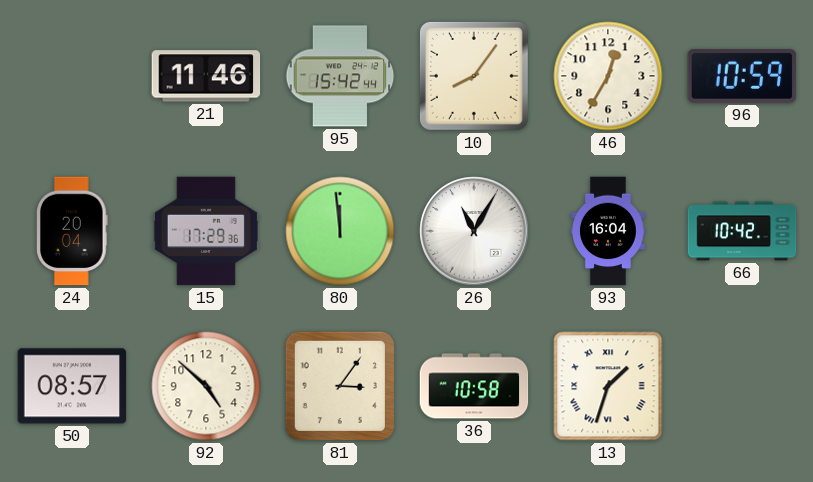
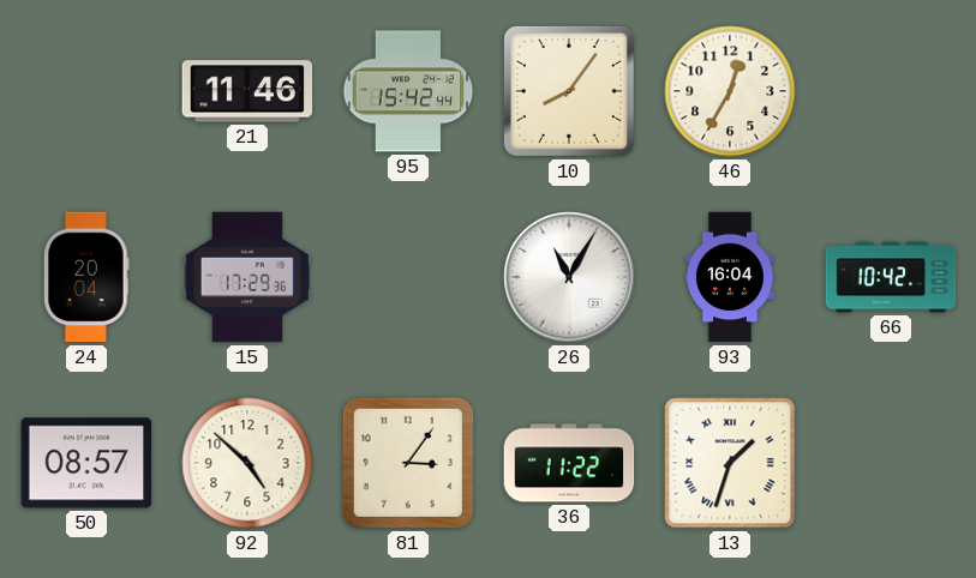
96: 10:59 -> none (742, 76)
80: 11:59 -> none (340, 231)
36: 10:58 -> 11:22 (569, 463)
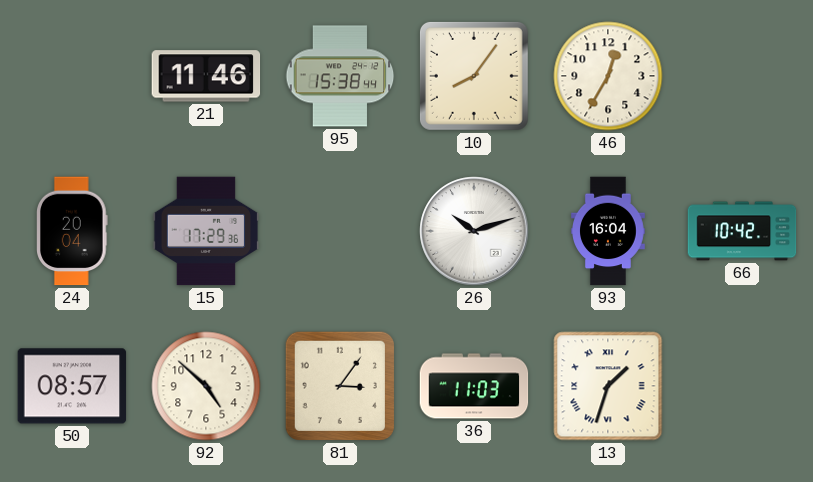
95: 15:42 -> 15:38 (340, 76)
26: 11:05 -> 10:12 (474, 231)
36: 11:22 -> 11:03 (474, 386)
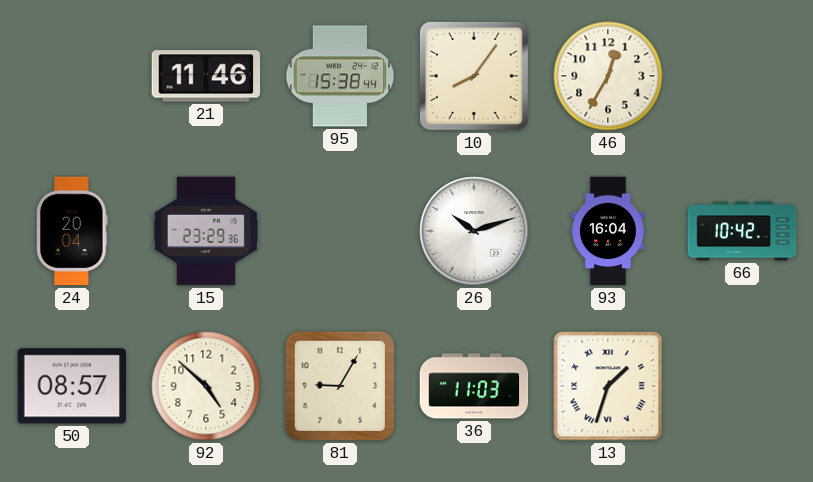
15: 17:29 -> 23:29 (206, 231)
81: 3:06 -> 9:05 (340, 386)
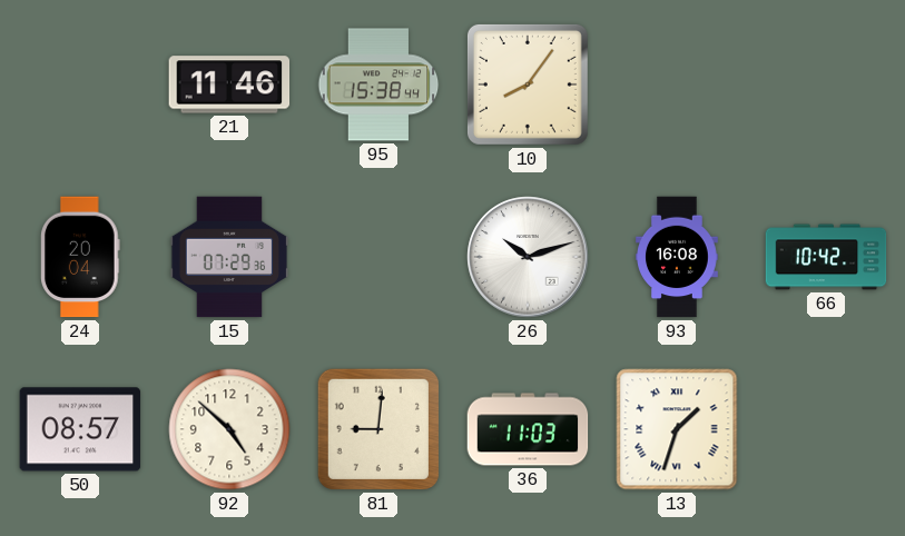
46: 12:35 -> none (608, 76)
15: 23:29 -> 07:29 (229, 257)
93: 16:04 -> 16:08 (678, 257)
81: 9:05 -> 9:01 (378, 429)
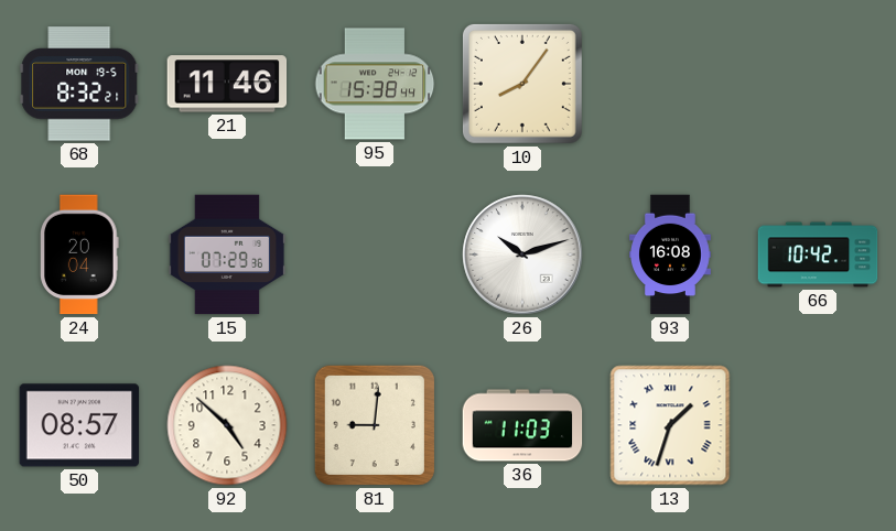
68: none -> 8:32 (79, 84)
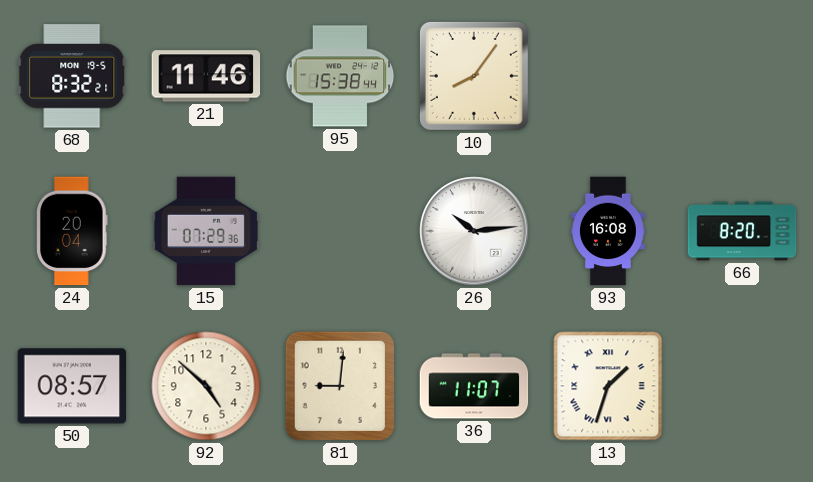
26: 10:12 -> 10:14 (474, 231)
66: 10:42 -> 8:20 (742, 231)
36: 11:03 -> 11:07 (474, 386)
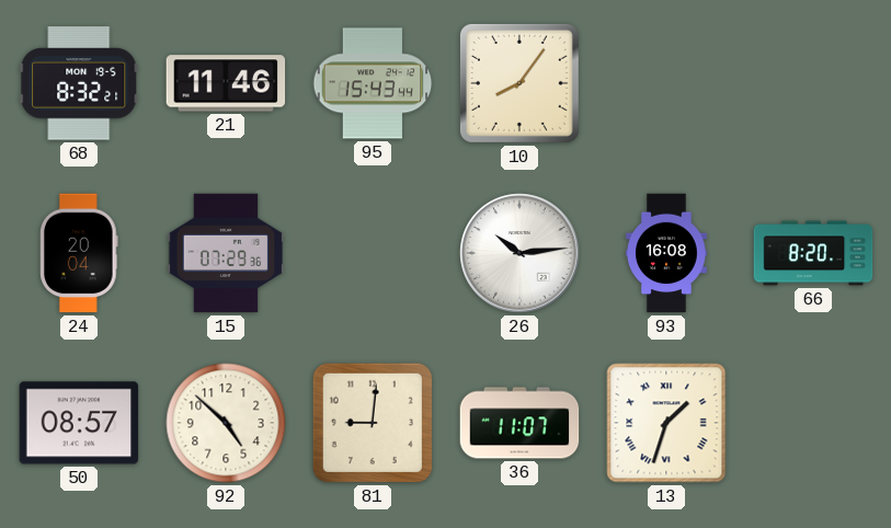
95: 15:38 -> 15:43 (373, 83)
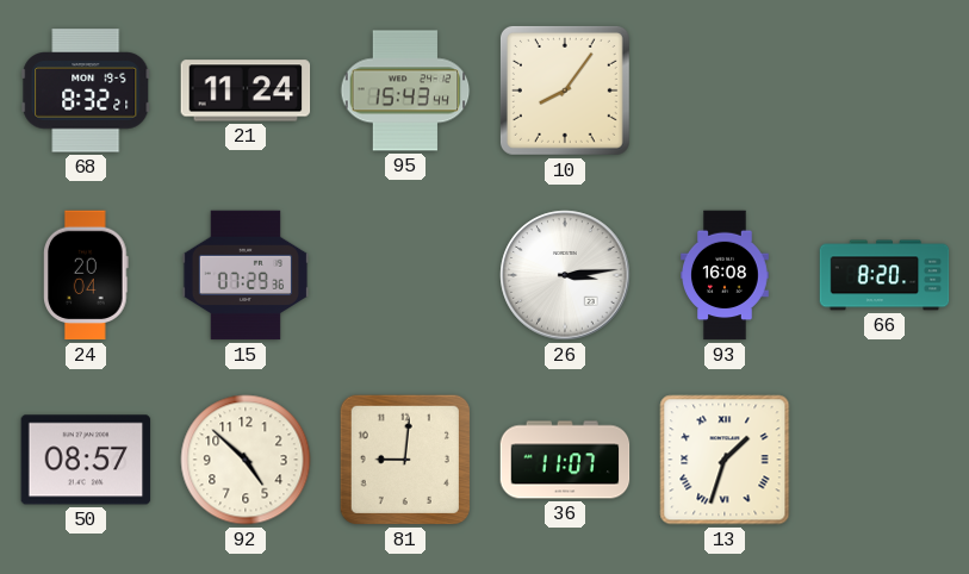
21: 11:46 -> 11:24 (246, 91)
26: 10:14 -> 3:14 (565, 275)
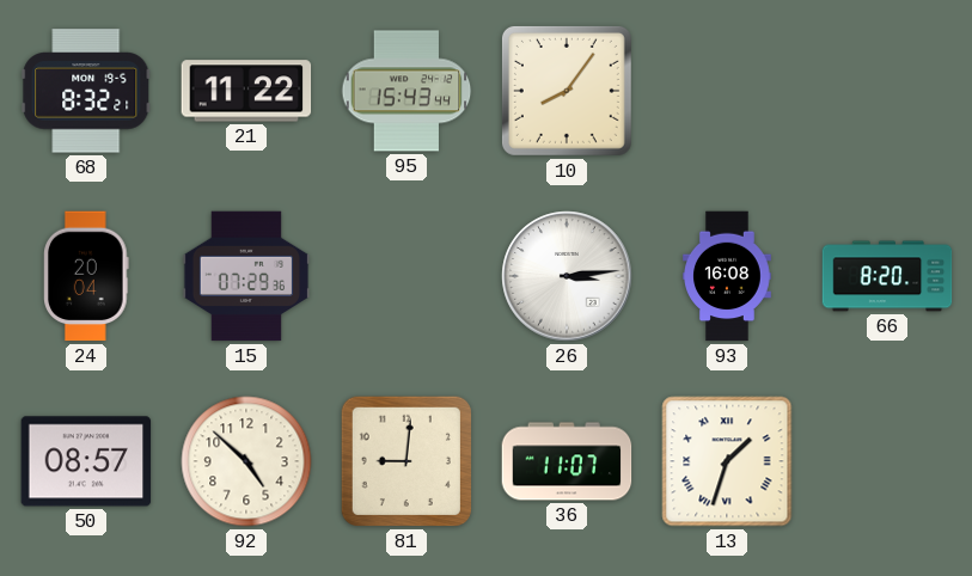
21: 11:24 -> 11:22 (246, 91)
